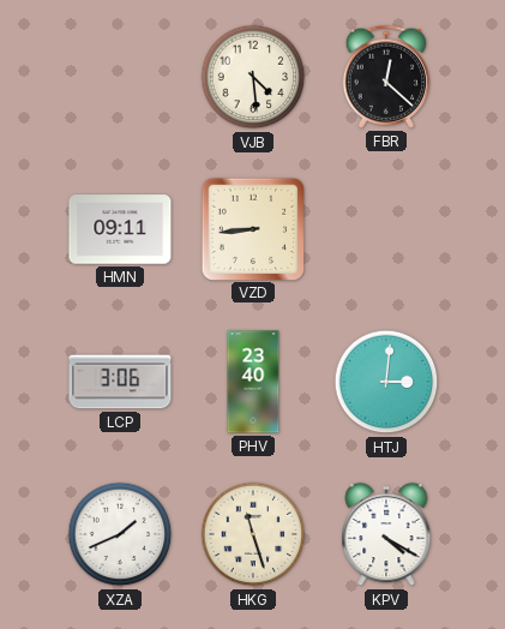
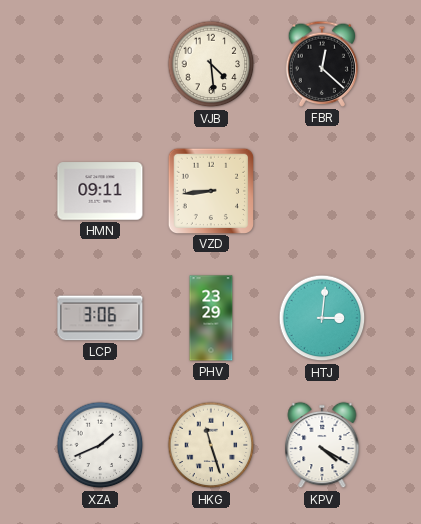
PHV: 23:40 -> 23:29 (211, 318)
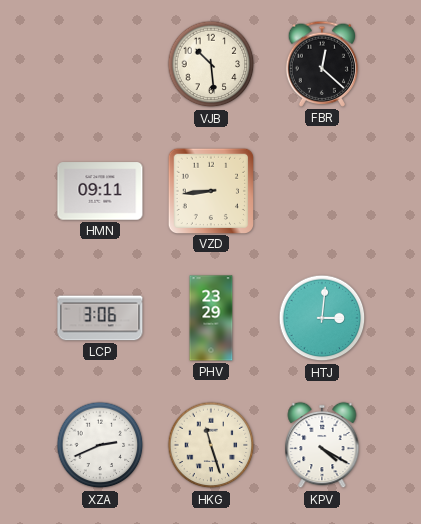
VJB: 4:29 -> 10:29 (211, 64)
XZA: 1:41 -> 2:41 (100, 445)
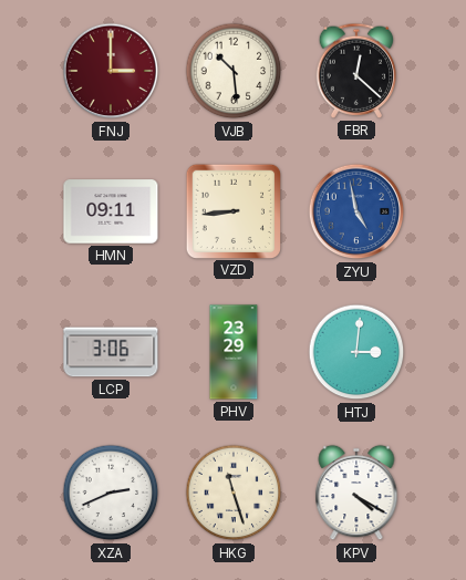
FNJ: none -> 3:00 (111, 71)
ZYU: none -> 4:58 (356, 211)
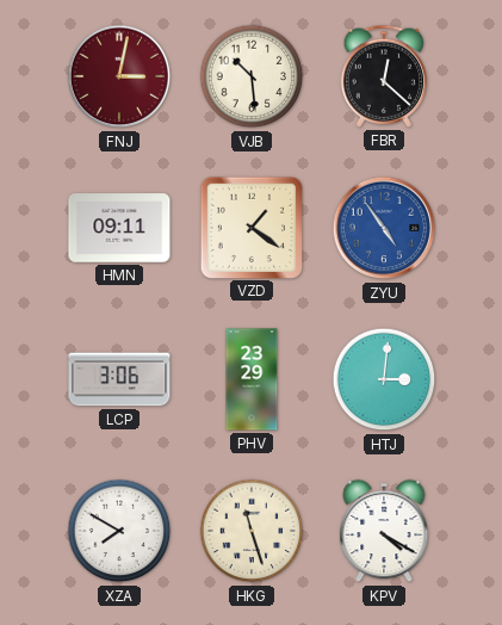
FNJ: 3:00 -> 3:02 (119, 76)
VZD: 8:44 -> 1:21 (250, 227)
ZYU: 4:58 -> 4:54 (384, 228)
XZA: 2:41 -> 7:50 (119, 531)
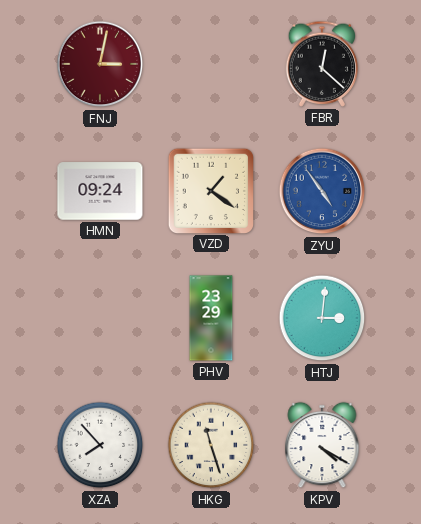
VJB: 10:29 -> none (252, 76)
HMN: 09:11 -> 09:24 (100, 191)
LCP: 3:06 -> none (119, 379)
XZA: 7:50 -> 7:53 (100, 445)
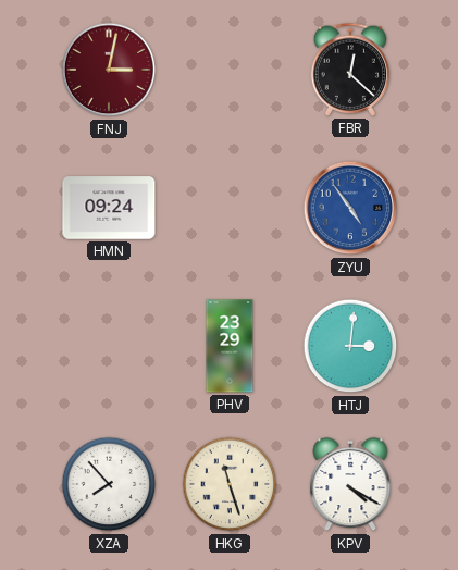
VZD: 1:21 -> none (210, 190)
